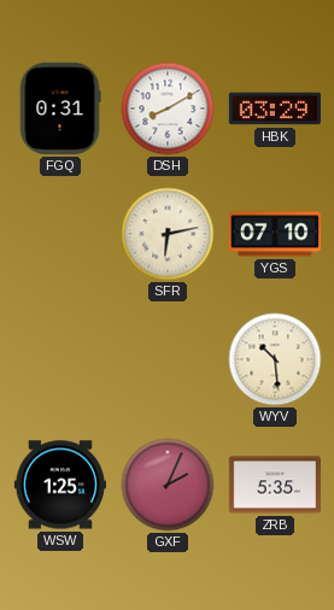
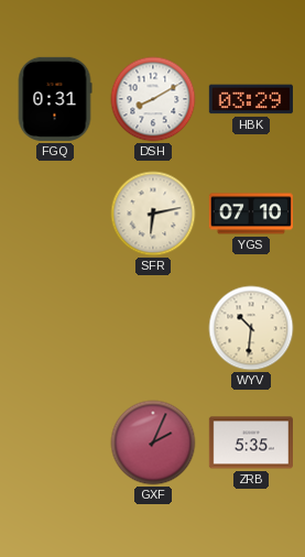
WYV: 10:29 -> 10:31 (251, 328)
WSW: 1:25 -> none (60, 485)
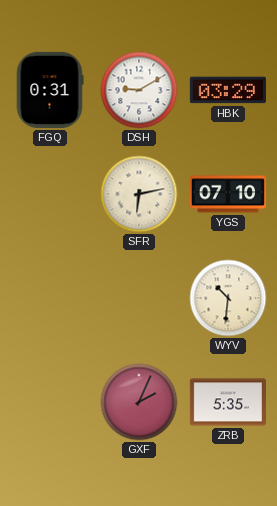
DSH: 8:10 -> 9:10 (139, 90)
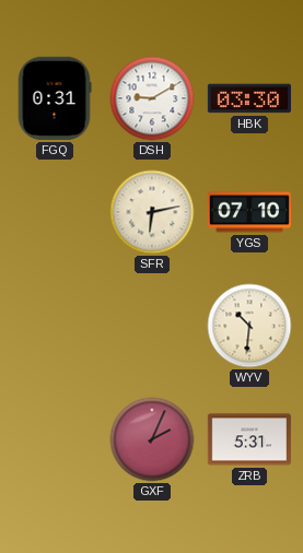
HBK: 03:29 -> 03:30 (249, 98)
ZRB: 5:35 -> 5:31 (249, 439)
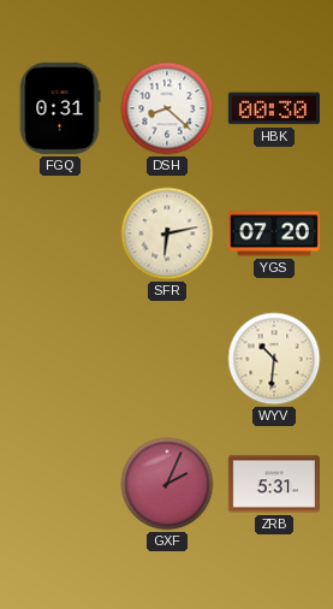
DSH: 9:10 -> 8:22 (167, 108)
HBK: 03:30 -> 00:30 (274, 108)
YGS: 07:10 -> 07:20 (274, 233)
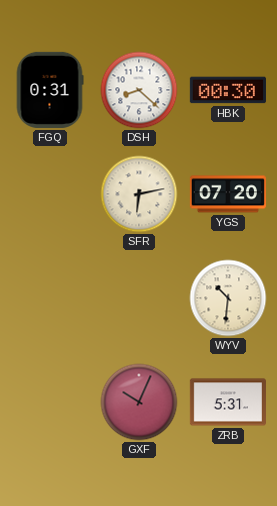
GXF: 2:04 -> 10:04 (139, 402)
